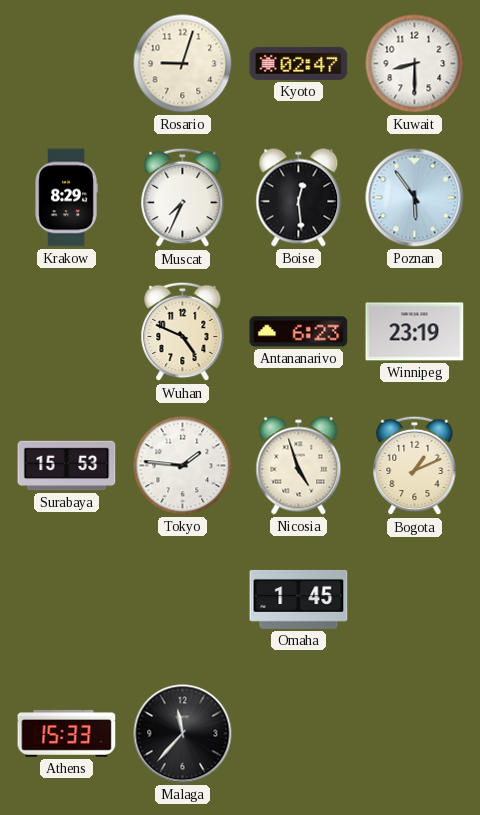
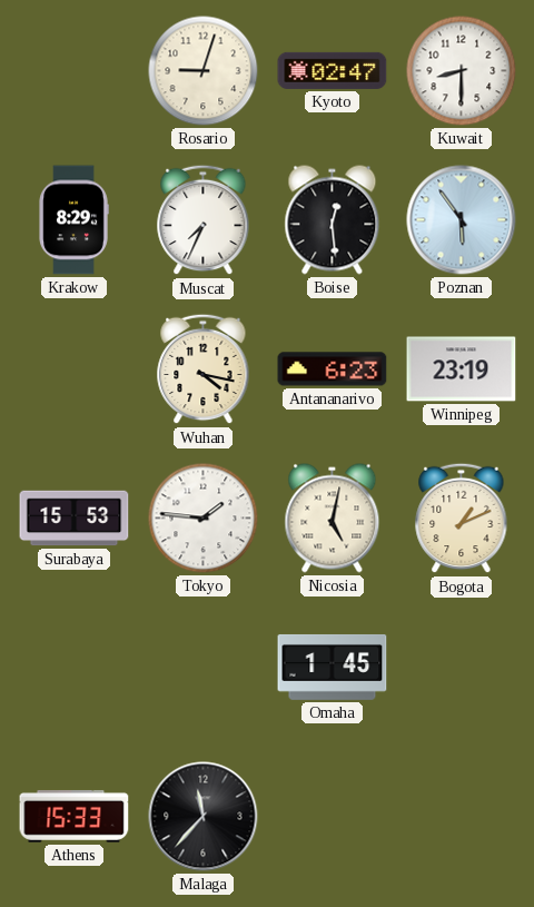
Wuhan: 4:49 -> 4:17 (204, 369)
Nicosia: 4:57 -> 5:02 (333, 519)
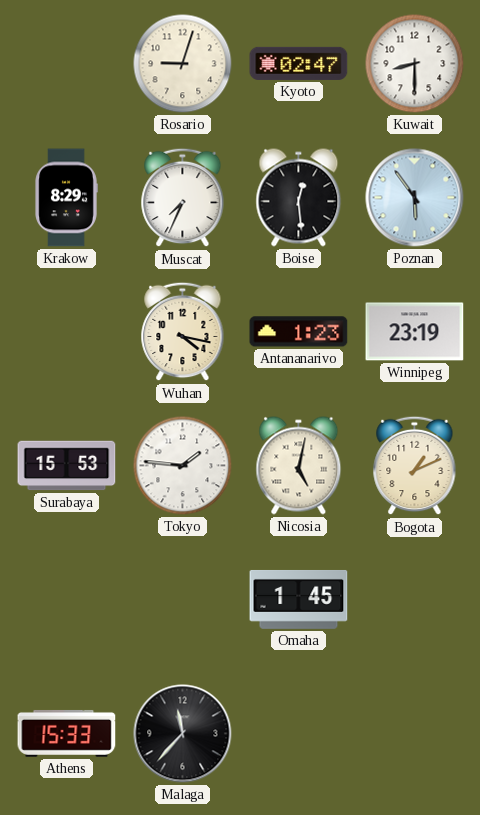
Antananarivo: 6:23 -> 1:23 (299, 332)
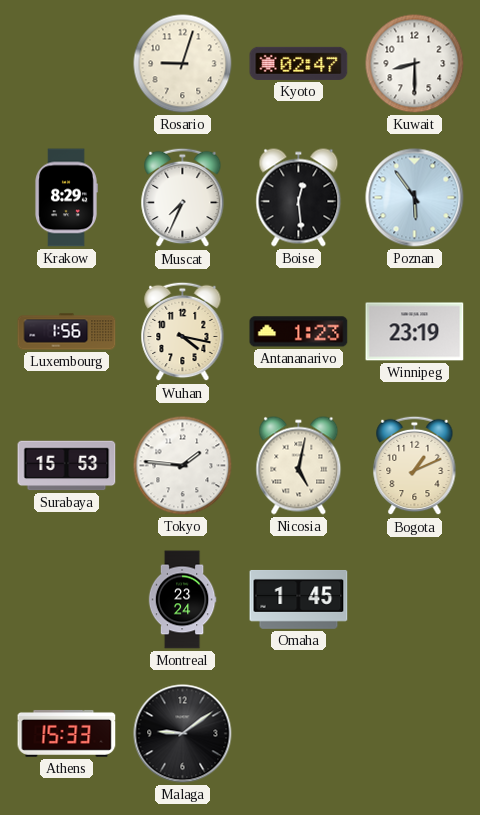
Luxembourg: none -> 1:56 (67, 332)
Montreal: none -> 23:24 (182, 600)
Malaga: 11:37 -> 9:09 (183, 734)
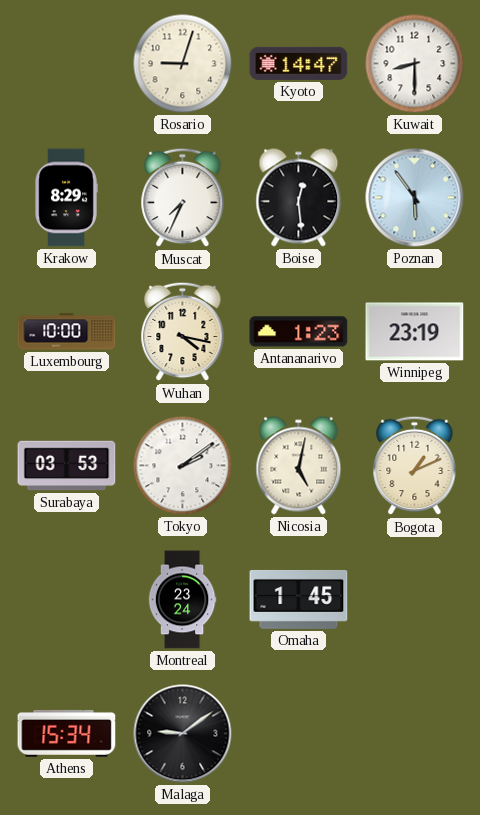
Kyoto: 02:47 -> 14:47 (299, 63)
Luxembourg: 1:56 -> 10:00 (67, 332)
Surabaya: 15:53 -> 03:53 (67, 466)
Tokyo: 1:46 -> 2:09 (183, 466)
Athens: 15:33 -> 15:34 (67, 734)
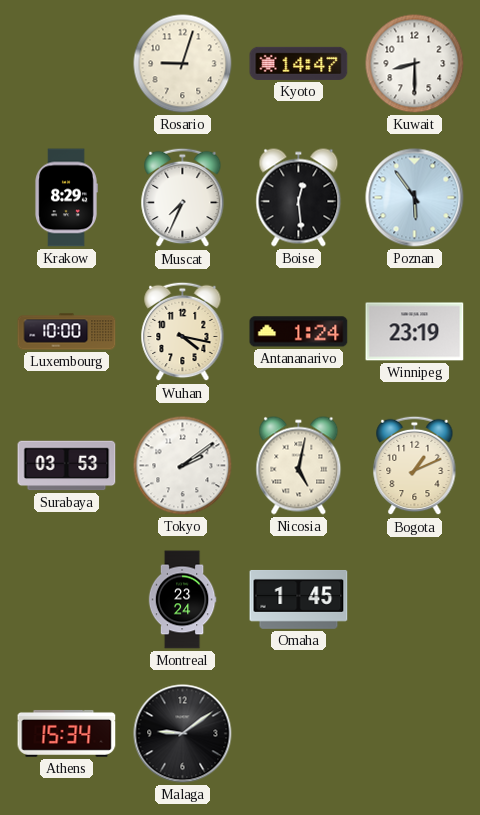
Antananarivo: 1:23 -> 1:24 (299, 332)
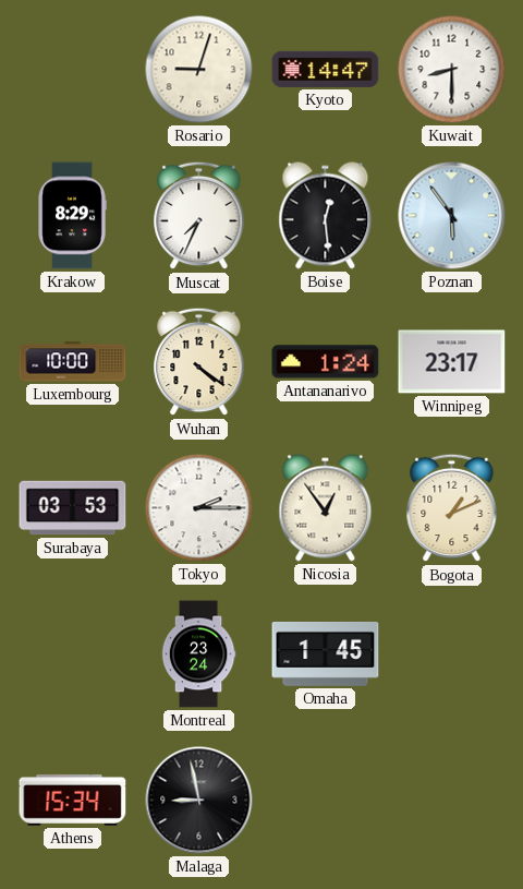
Wuhan: 4:17 -> 4:21 (199, 362)
Winnipeg: 23:19 -> 23:17 (452, 362)
Tokyo: 2:09 -> 2:15 (199, 508)
Nicosia: 5:02 -> 12:54 (326, 508)
Malaga: 9:09 -> 8:58 (199, 801)
